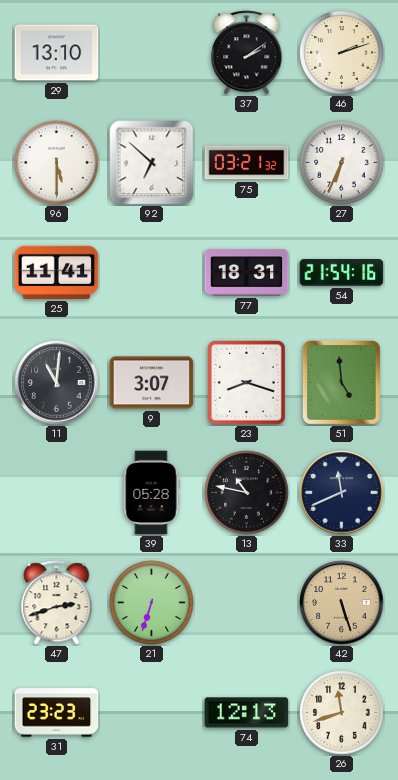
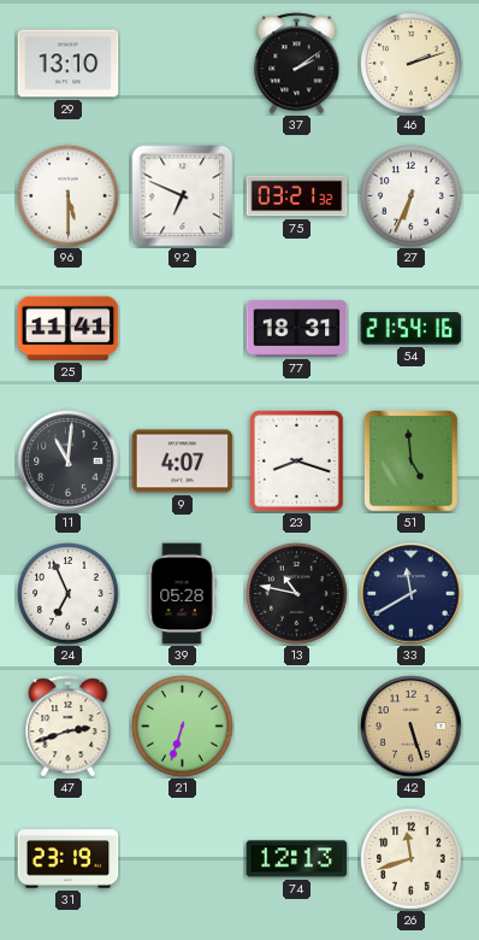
92: 6:52 -> 6:49 (183, 196)
9: 3:07 -> 4:07 (183, 462)
24: none -> 6:56 (69, 594)
33: 11:41 -> 11:40 (412, 594)
31: 23:23 -> 23:19 (69, 859)
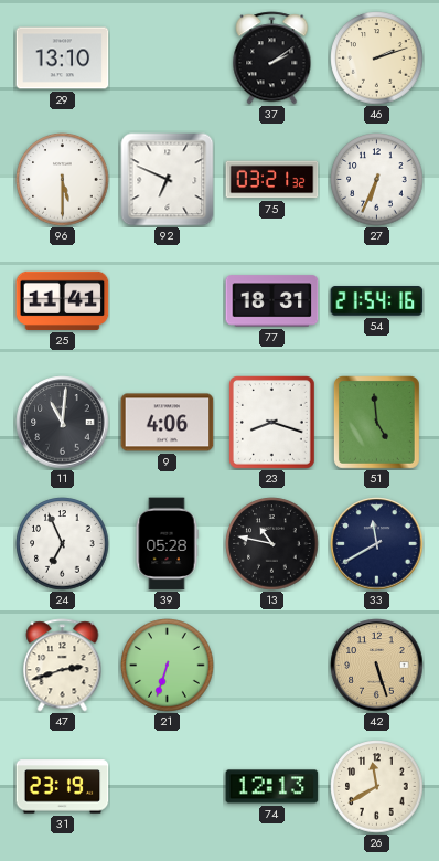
9: 4:07 -> 4:06 (168, 423)
26: 11:42 -> 11:40 (377, 787)
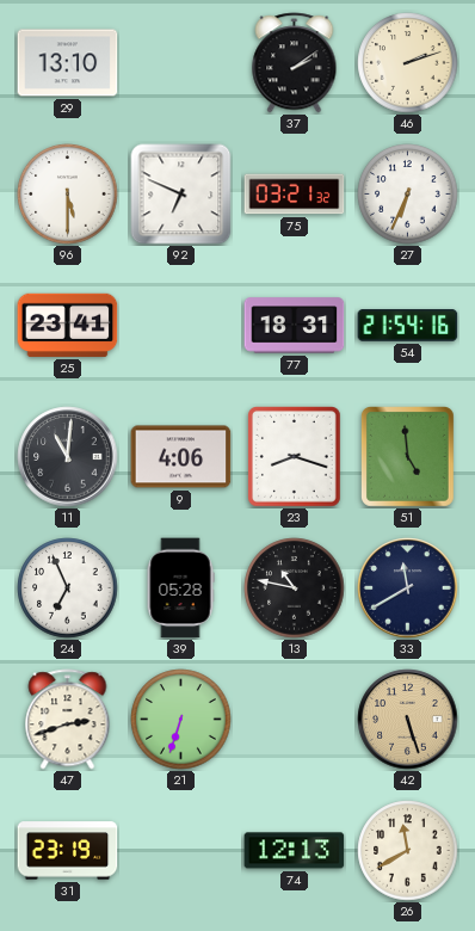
25: 11:41 -> 23:41 (68, 325)
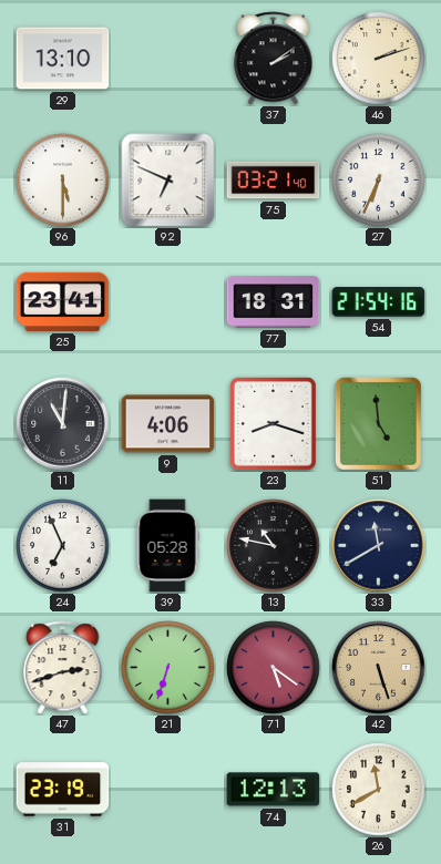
75: 03:21:32 -> 03:21:40 (274, 181)
71: none -> 5:21 (274, 668)
